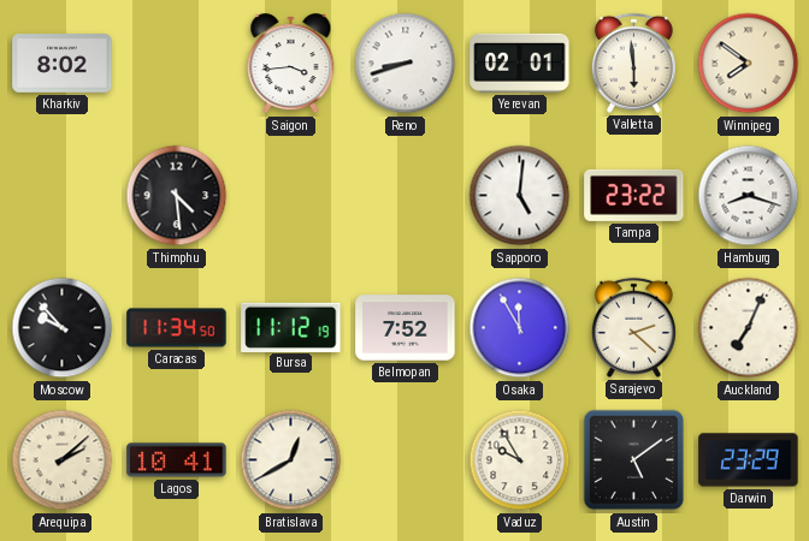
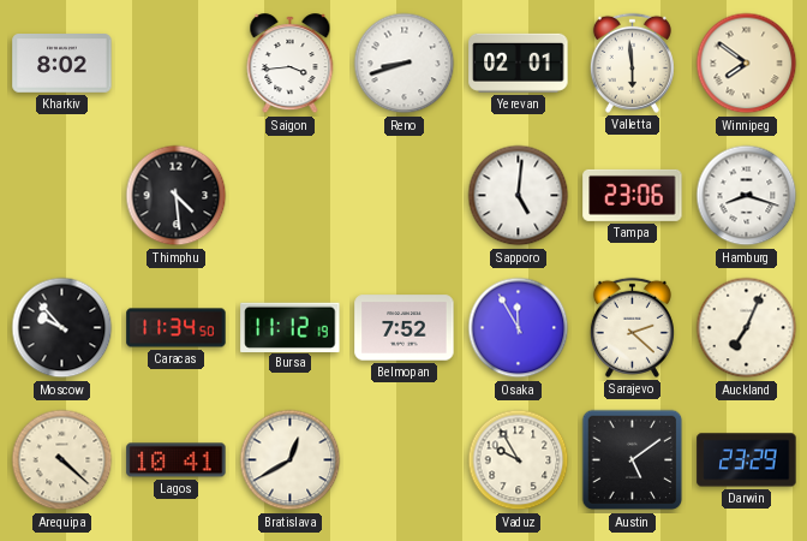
Tampa: 23:22 -> 23:06 (633, 195)
Arequipa: 2:08 -> 4:22 (62, 460)
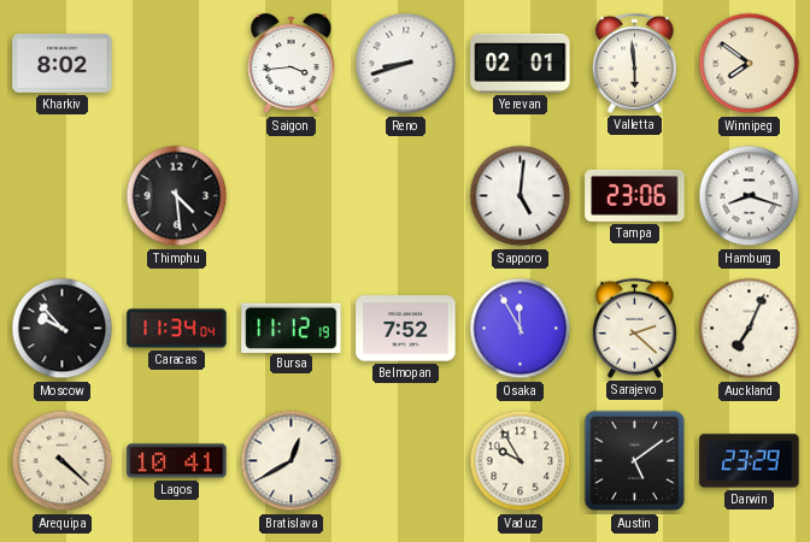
Caracas: 11:34:50 -> 11:34:04 (177, 329)
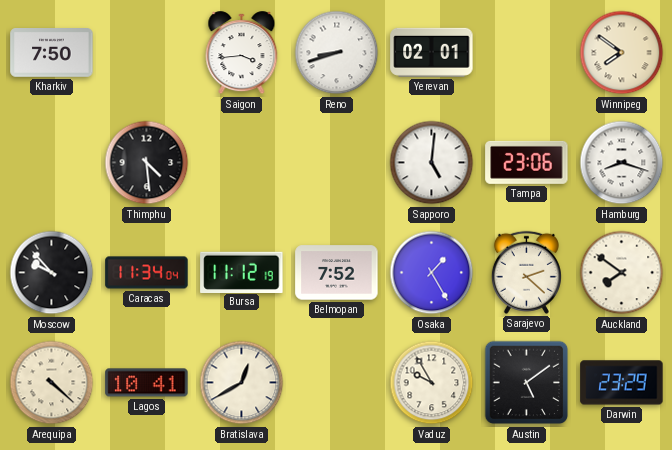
Kharkiv: 8:02 -> 7:50 (52, 53)
Valletta: 5:59 -> none (634, 63)
Osaka: 11:55 -> 1:25 (432, 273)
Auckland: 7:04 -> 7:51 (622, 273)
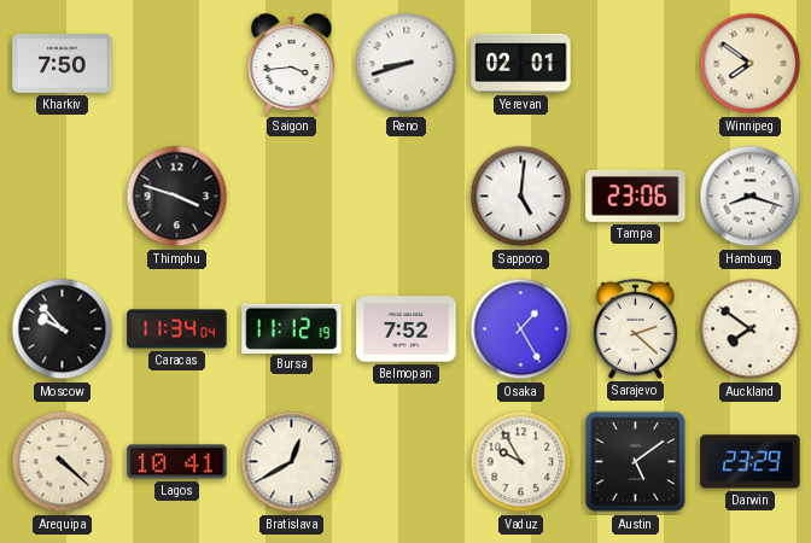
Thimphu: 4:29 -> 3:48 (177, 197)
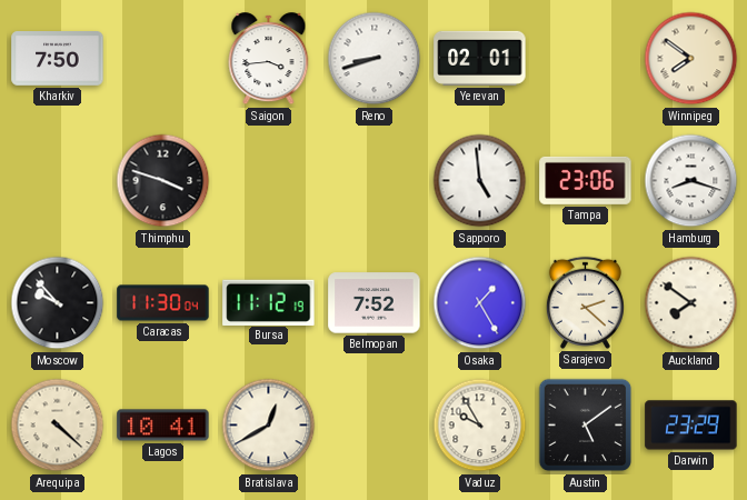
Sapporo: 5:01 -> 4:59 (480, 181)
Caracas: 11:34 -> 11:30 (163, 303)
